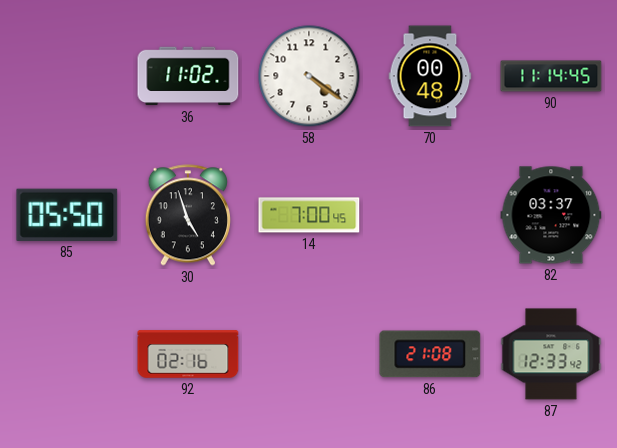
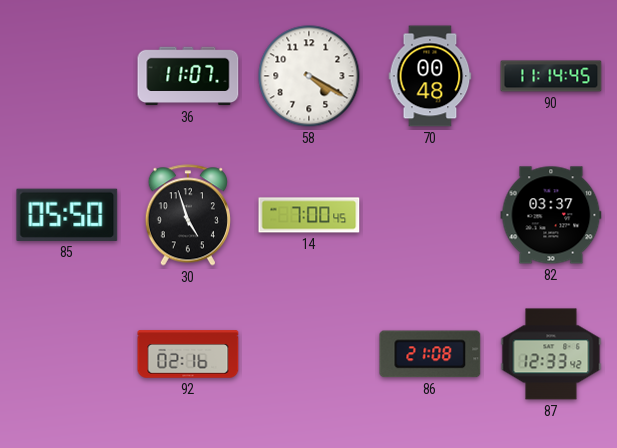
36: 11:02 -> 11:07 (188, 76)
58: 4:21 -> 4:20 (309, 76)
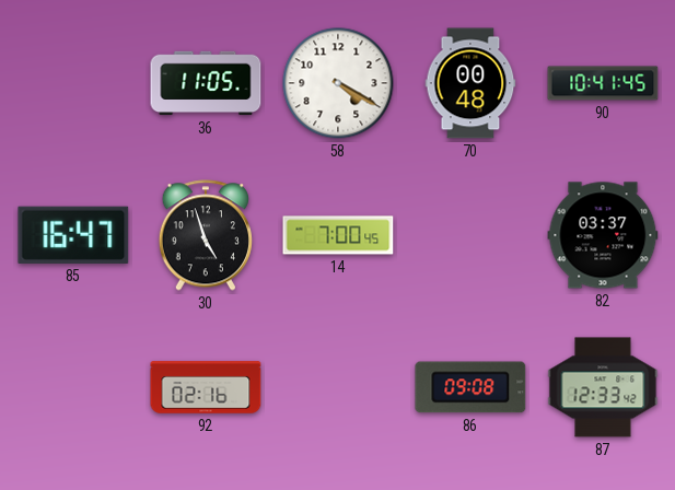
36: 11:07 -> 11:05 (206, 83)
90: 11:14 -> 10:41 (603, 83)
85: 05:50 -> 16:47 (73, 235)
86: 21:08 -> 09:08 (470, 387)
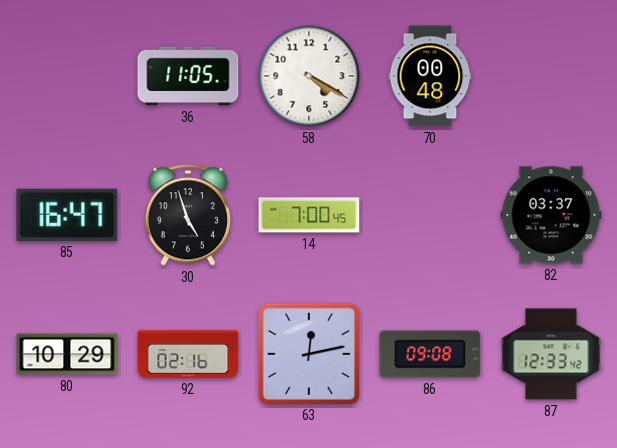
90: 10:41 -> none (603, 83)
80: none -> 10:29 (67, 354)
63: none -> 12:13 (308, 353)
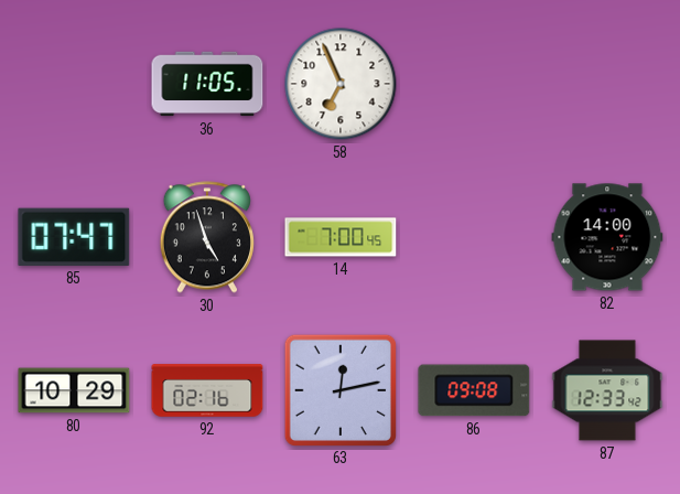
58: 4:20 -> 6:56 (341, 84)
70: 00:48 -> none (430, 76)
85: 16:47 -> 07:47 (74, 237)
82: 03:37 -> 14:00 (607, 237)
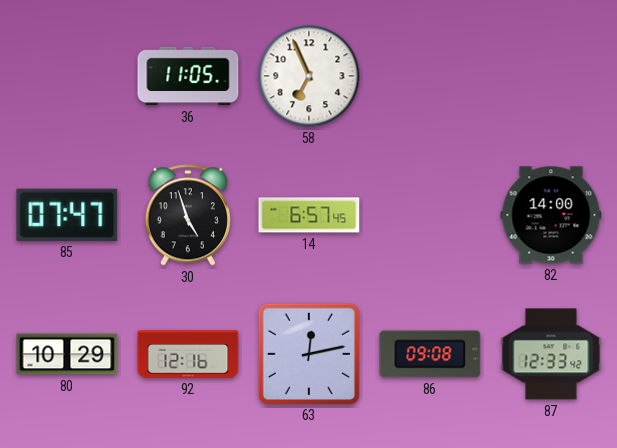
14: 7:00 -> 6:57 (309, 215)
92: 02:16 -> 12:16 (188, 354)
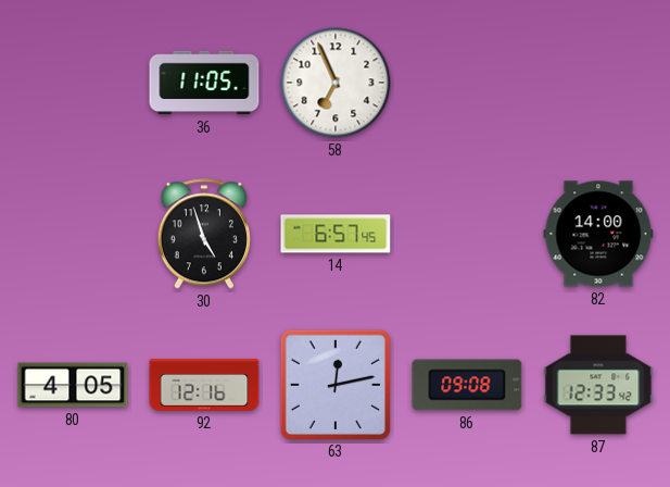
85: 07:47 -> none (67, 215)
80: 10:29 -> 4:05 (73, 385)
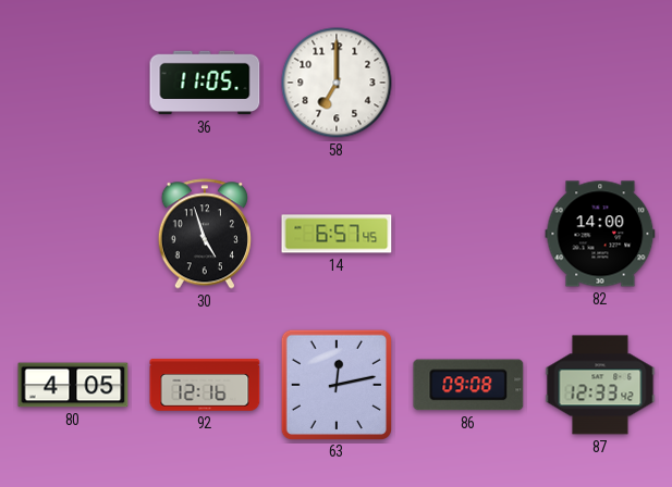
58: 6:56 -> 7:00 (337, 83)
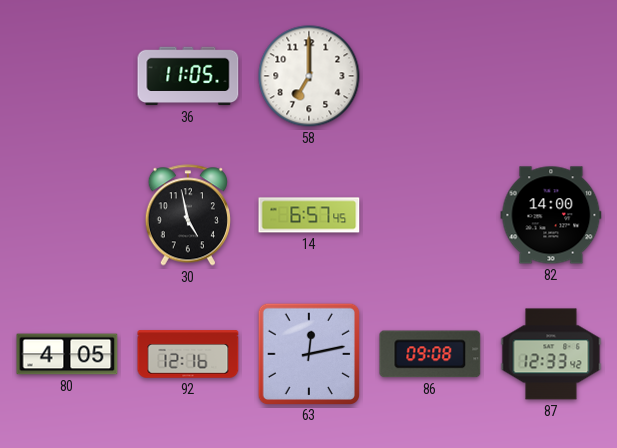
30: 4:57 -> 4:58 (188, 215)
